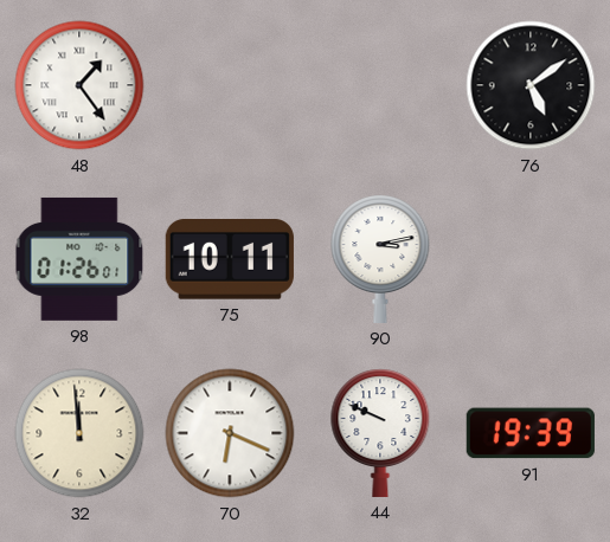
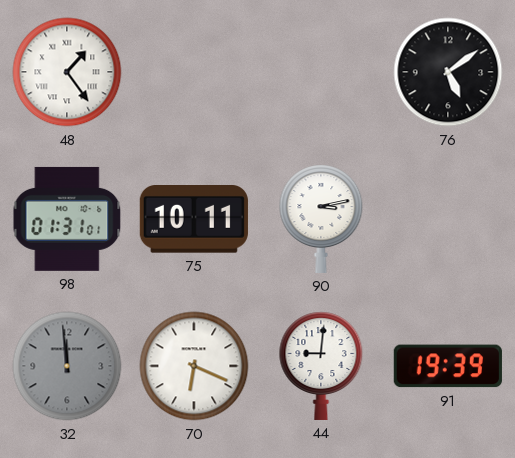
98: 01:26 -> 01:31 (67, 219)
32 dial: cream -> grey (67, 366)
44: 9:49 -> 9:01 (321, 366)
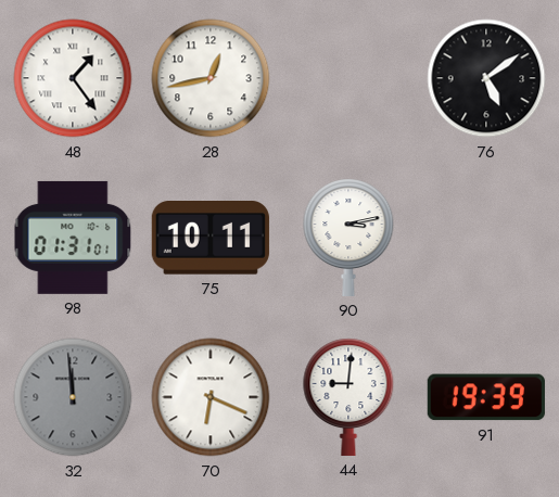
28: none -> 12:43 (211, 78)
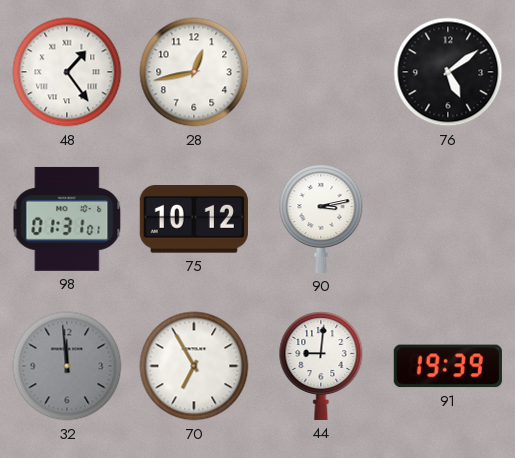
75: 10:11 -> 10:12 (194, 220)
70: 6:19 -> 6:55 (194, 366)
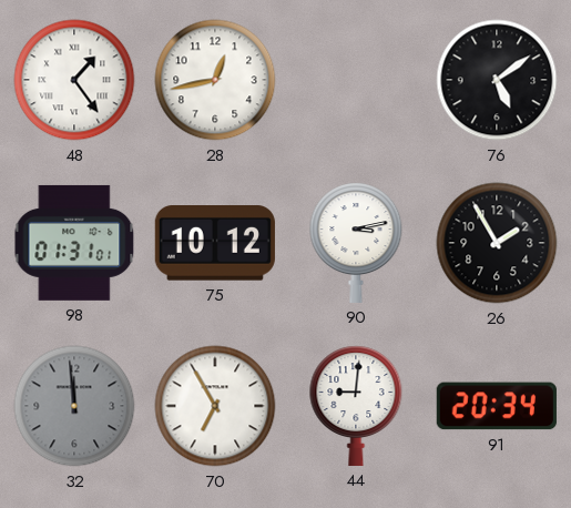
26: none -> 1:55 (497, 243)
91: 19:39 -> 20:34 (497, 406)
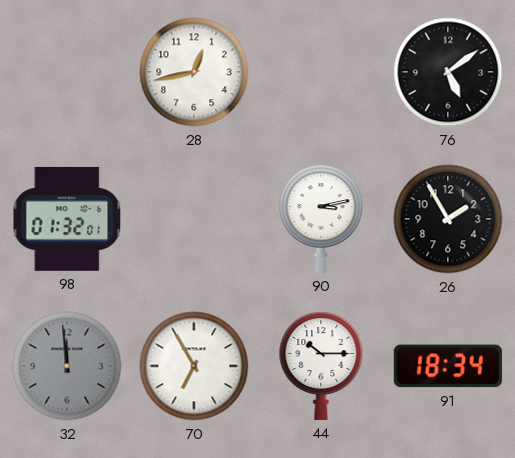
48: 1:24 -> none (74, 80)
98: 01:31 -> 01:32 (67, 219)
75: 10:12 -> none (215, 244)
44: 9:01 -> 10:15 (321, 366)
91: 20:34 -> 18:34 (448, 366)
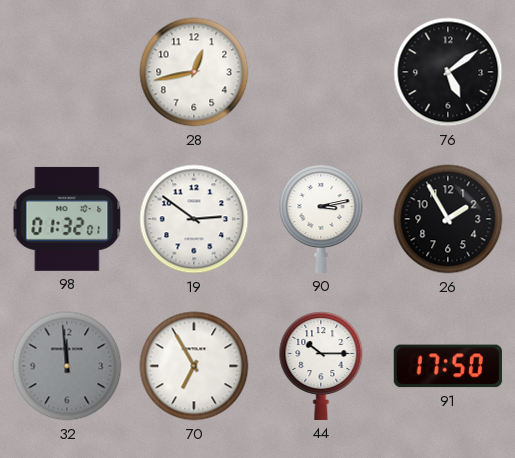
19: none -> 2:51 (194, 219)
91: 18:34 -> 17:50 (448, 366)
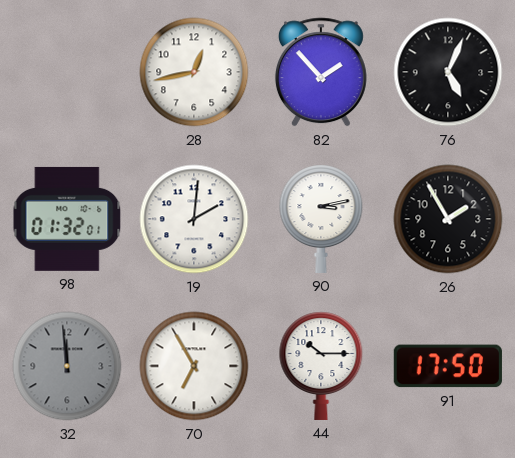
82: none -> 1:53 (321, 72)
76: 5:09 -> 5:04 (448, 72)
19: 2:51 -> 2:01 (194, 219)
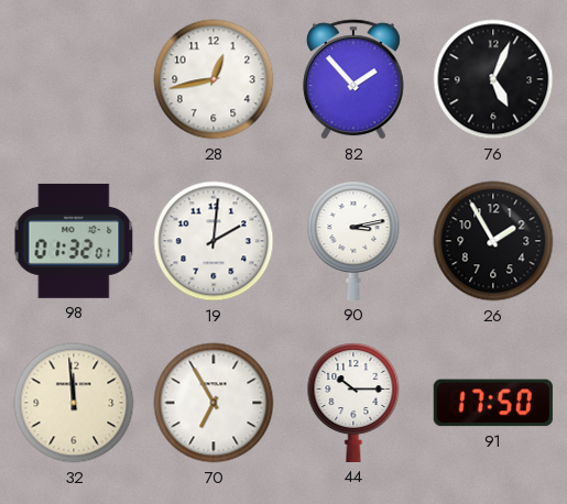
32 dial: grey -> cream (74, 403)
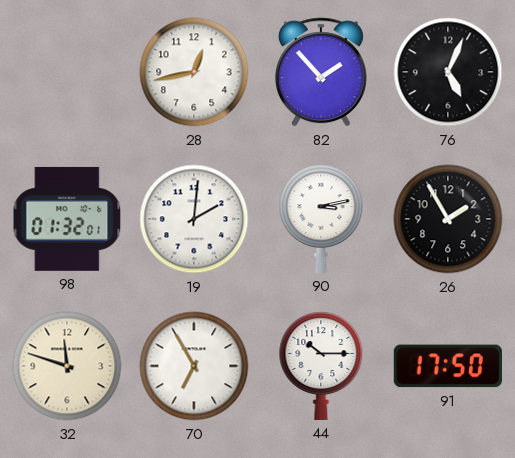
32: 11:59 -> 11:48 (67, 366)
